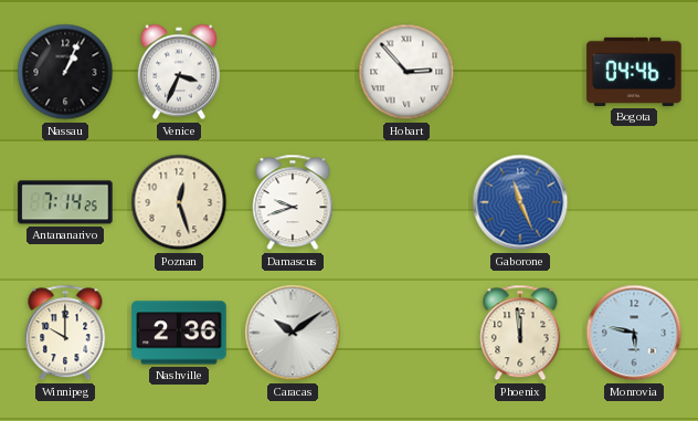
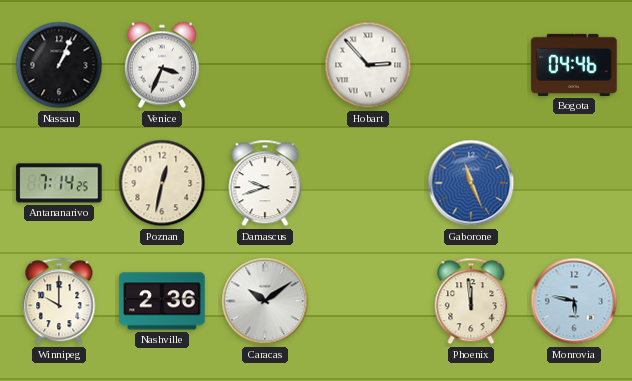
Poznan: 12:27 -> 12:32 (162, 183)
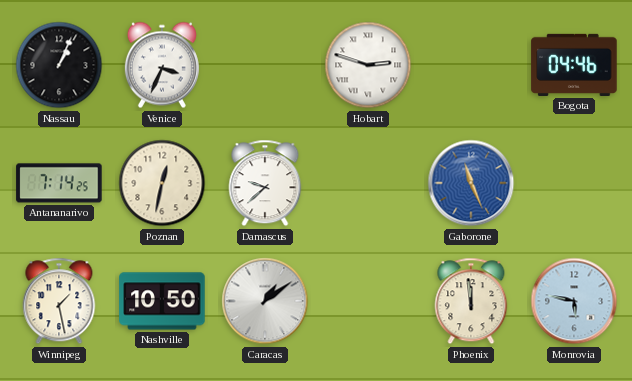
Hobart: 2:53 -> 2:48 (368, 65)
Damascus: 9:42 -> 9:38 (265, 183)
Winnipeg: 10:00 -> 1:28 (59, 301)
Nashville: 2:36 -> 10:50 (162, 301)
Caracas: 10:09 -> 1:09 (265, 301)
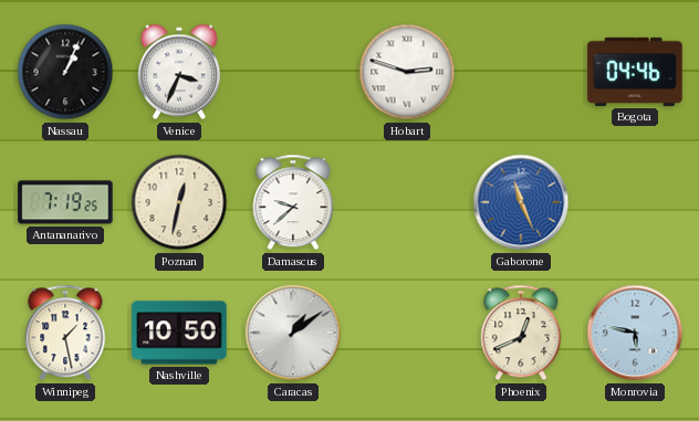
Antananarivo: 7:14 -> 7:19 (65, 202)
Phoenix: 11:59 -> 12:41 (521, 333)
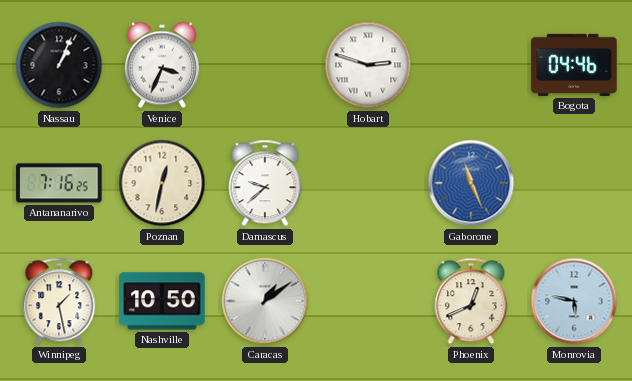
Antananarivo: 7:19 -> 7:16 (59, 183)
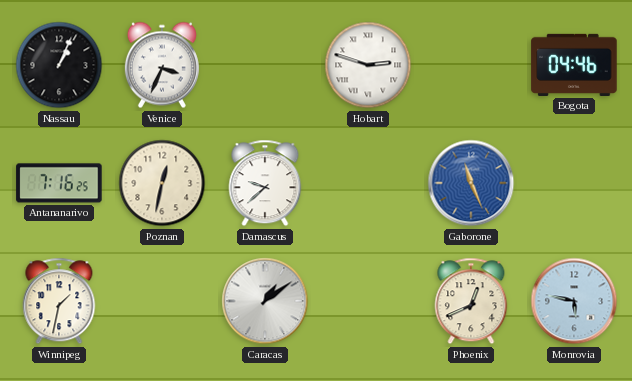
Winnipeg: 1:28 -> 1:32 (59, 301)
Nashville: 10:50 -> none (162, 301)
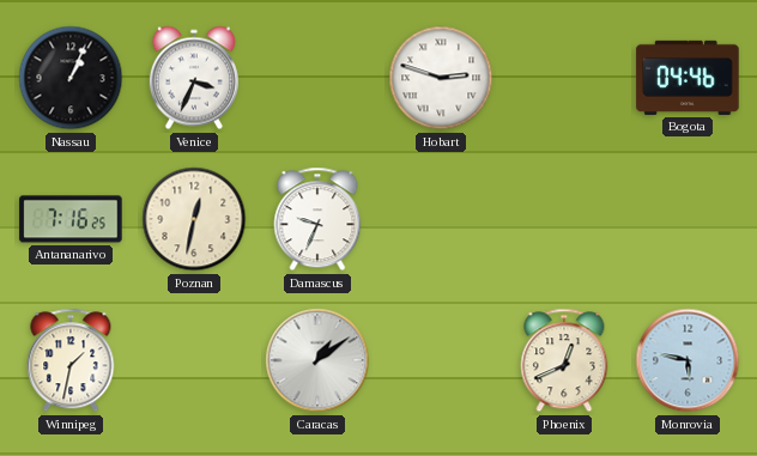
Damascus: 9:38 -> 9:34 (317, 219)
Gaborone: 11:26 -> none (471, 183)
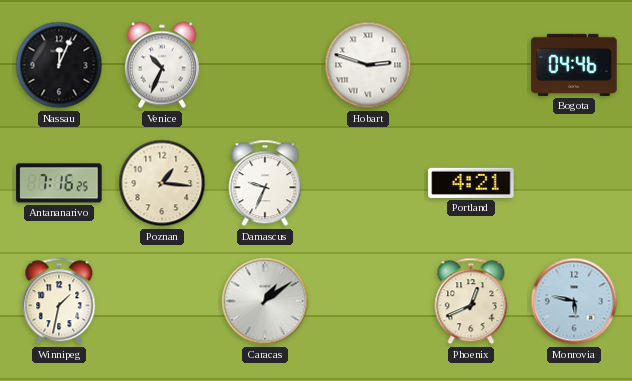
Nassau: 1:04 -> 12:04 (59, 65)
Venice: 3:34 -> 10:34 (162, 65)
Poznan: 12:32 -> 1:16 (162, 183)
Portland: none -> 4:21 (471, 183)
